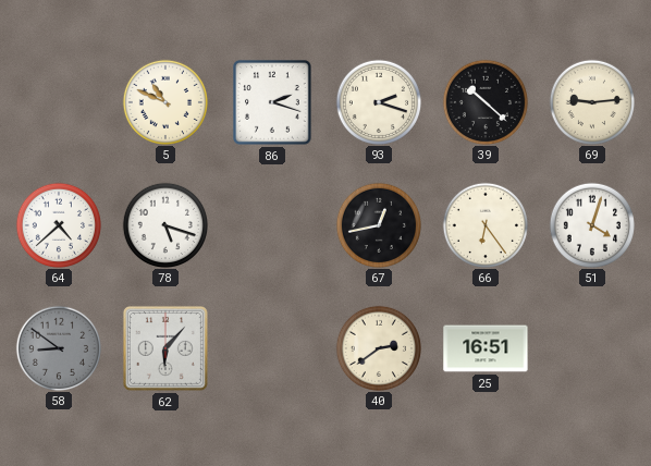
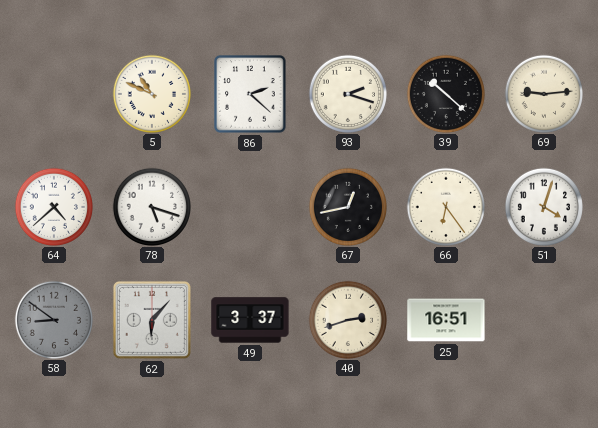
86: 2:18 -> 2:22 (250, 94)
49: none -> 3:37 (250, 320)
40: 2:39 -> 2:42 (347, 319)
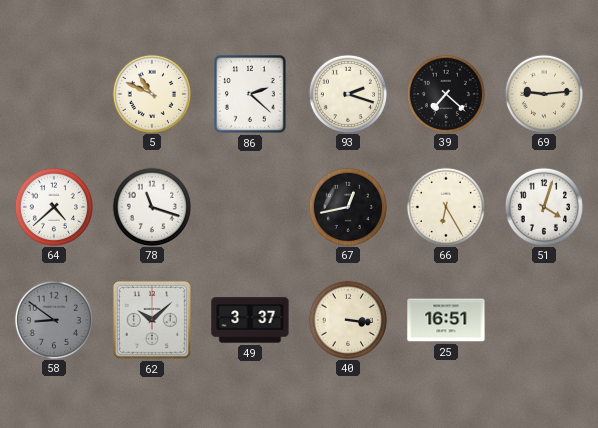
39: 10:22 -> 7:22 (445, 93)
78: 5:18 -> 11:18 (151, 206)
66: 6:24 -> 6:25 (445, 206)
62: 6:07 -> 10:08 (152, 320)
40: 2:42 -> 3:16 (347, 319)
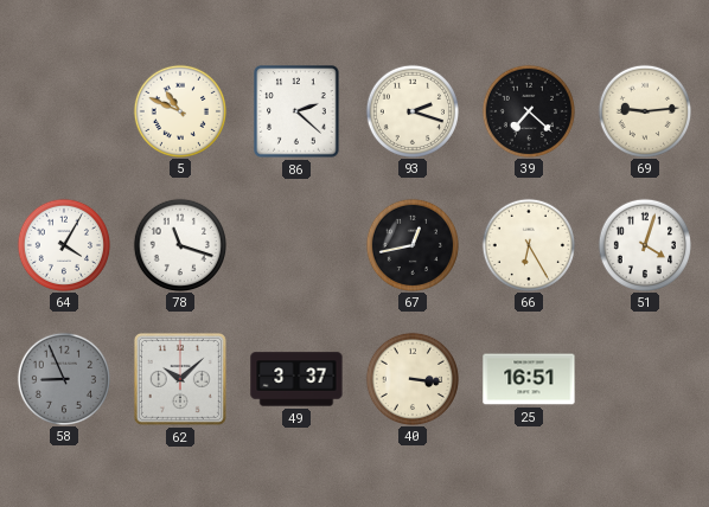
64: 4:38 -> 4:05 (63, 244)
58: 8:51 -> 8:56 (63, 378)
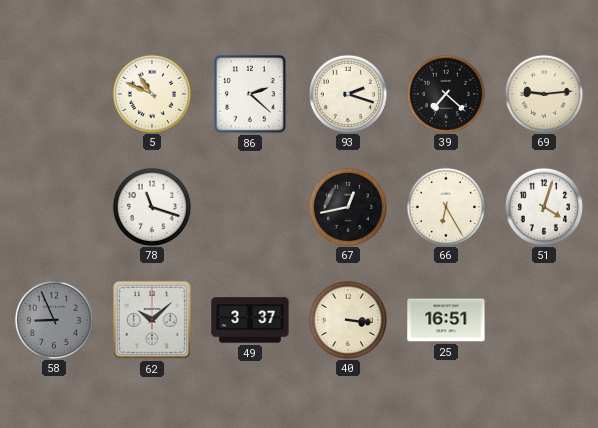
64: 4:05 -> none (63, 244)
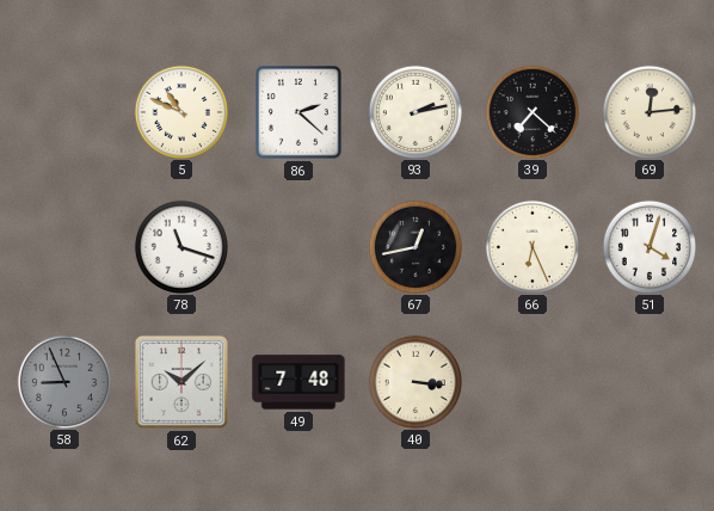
93: 2:18 -> 2:13 (414, 111)
69: 9:14 -> 12:14 (648, 111)
66: 6:25 -> 6:26 (531, 246)
49: 3:37 -> 7:48 (298, 382)
25: 16:51 -> none (446, 320)
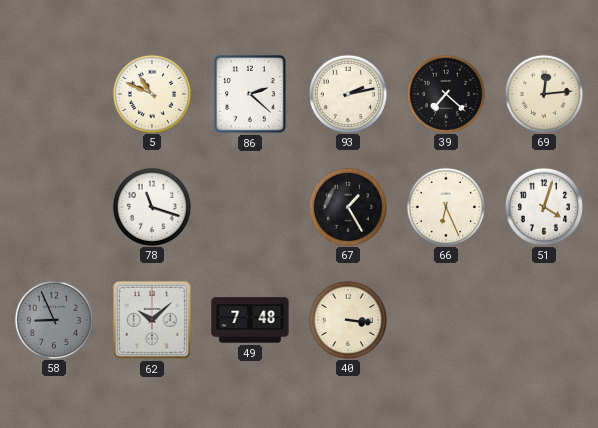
67: 12:43 -> 1:25 (347, 206)
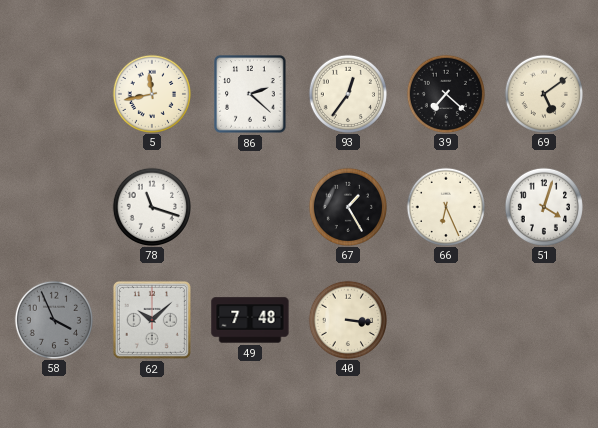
5: 10:49 -> 11:43 (151, 93)
93: 2:13 -> 12:36 (347, 93)
69: 12:14 -> 5:09 (543, 93)
58: 8:56 -> 3:56 (53, 319)
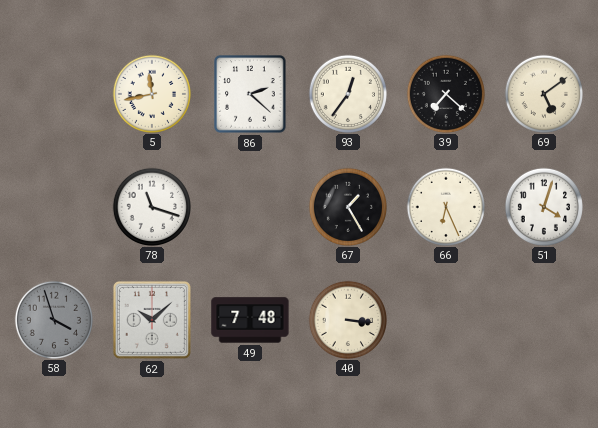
58: 3:56 -> 3:57 (53, 319)
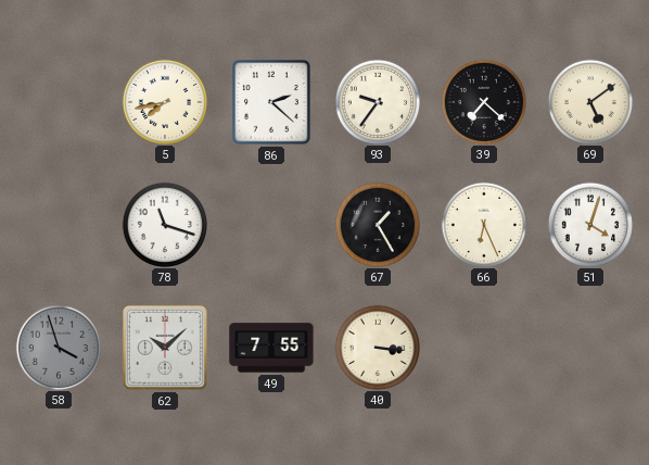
5: 11:43 -> 7:43 (164, 101)
93: 12:36 -> 9:36 (377, 101)
49: 7:48 -> 7:55 (271, 348)
